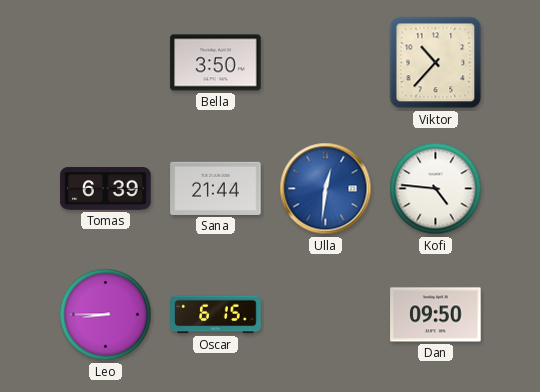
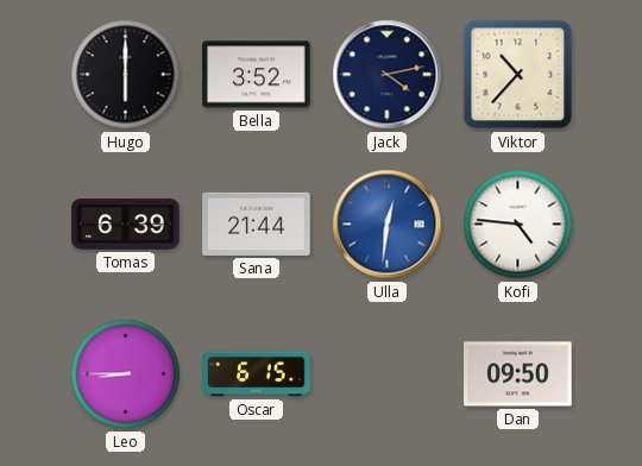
Hugo: none -> 6:00 (126, 75)
Bella: 3:50 -> 3:52 (257, 75)
Jack: none -> 4:13 (388, 75)
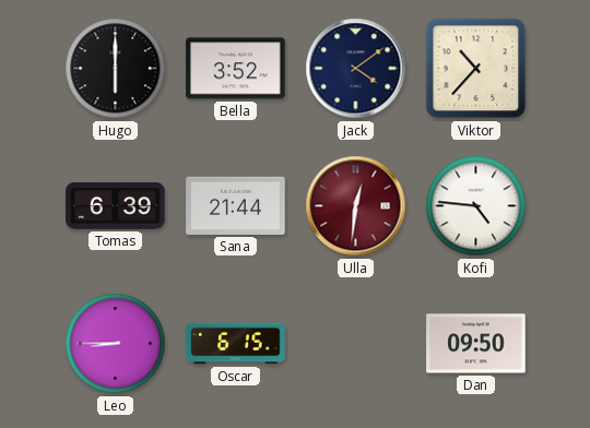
Jack: 4:13 -> 4:09 (356, 69)
Ulla dial: blue -> burgundy (356, 206)
